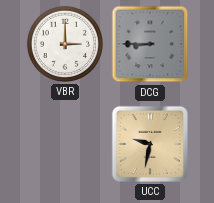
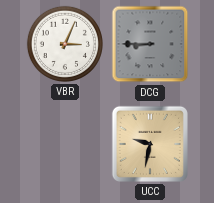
VBR: 3:00 -> 3:04 (65, 44)
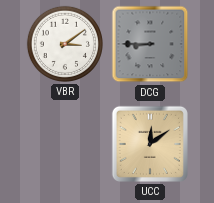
VBR: 3:04 -> 3:09 (65, 44)
UCC: 9:32 -> 12:09 (150, 144)
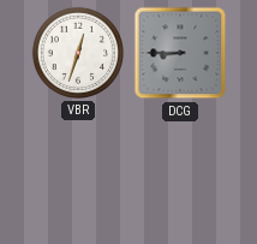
VBR: 3:09 -> 12:33 (78, 53)
UCC: 12:09 -> none (150, 144)
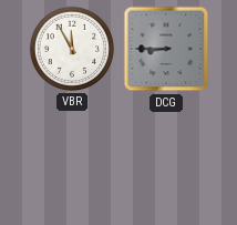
VBR: 12:33 -> 11:55 (72, 49)
